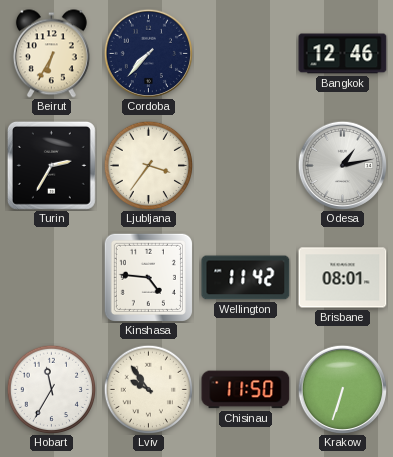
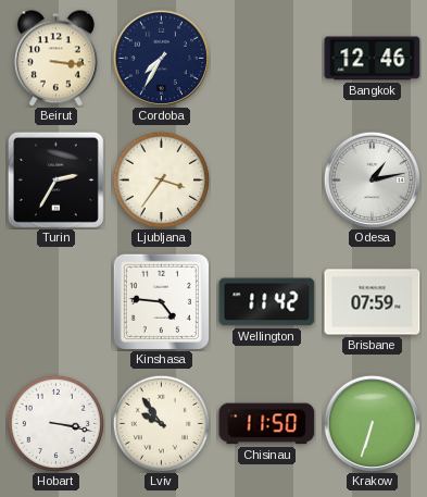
Beirut: 6:35 -> 3:16 (55, 59)
Cordoba: 7:37 -> 7:35 (161, 58)
Brisbane: 08:01 -> 07:59 (373, 302)
Hobart: 11:35 -> 3:17 (55, 423)
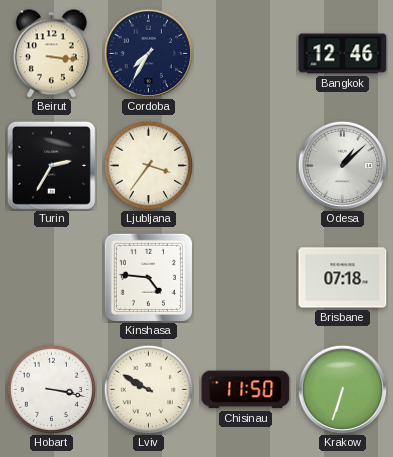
Odesa: 1:13 -> 1:08 (342, 165)
Wellington: 11:42 -> none (267, 302)
Brisbane: 07:59 -> 07:18 (343, 278)
Lviv: 9:54 -> 9:50 (148, 389)
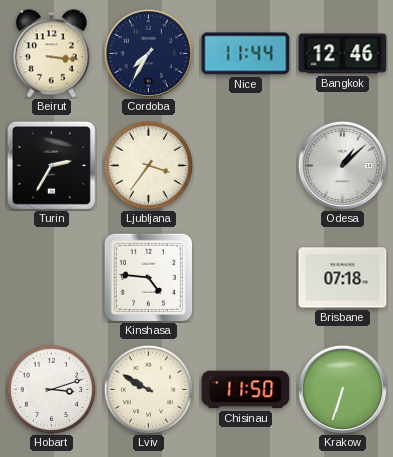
Nice: none -> 11:44 (246, 54)
Hobart: 3:17 -> 3:12 (51, 389)
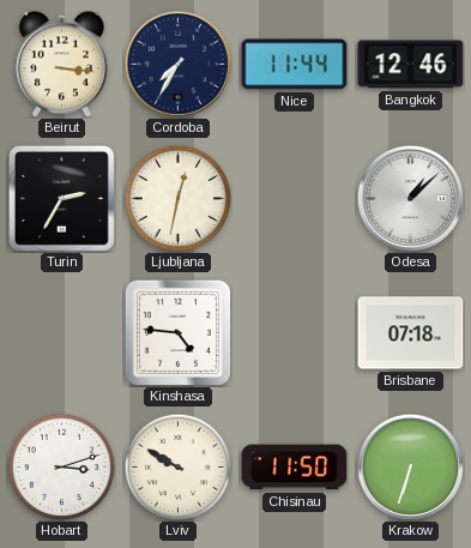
Ljubljana: 3:36 -> 12:32 (177, 198)
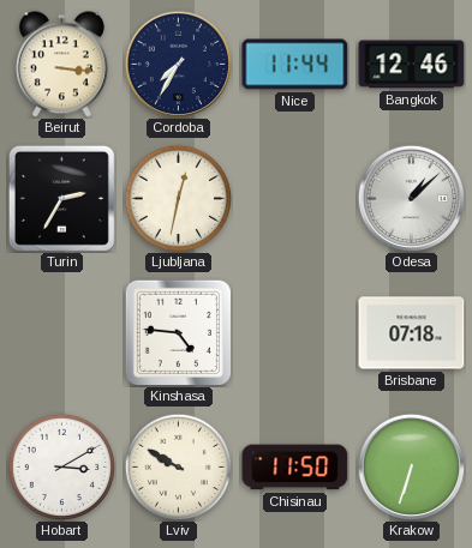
Hobart: 3:12 -> 3:10 (61, 466)
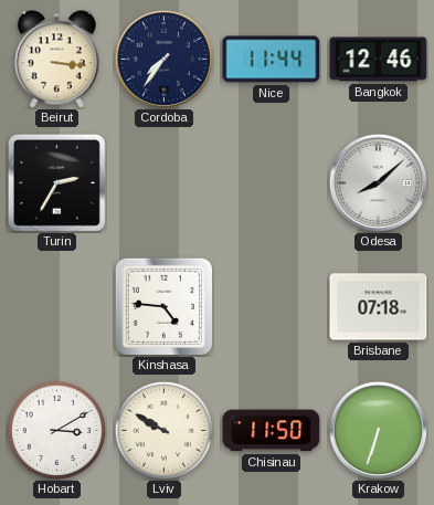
Cordoba: 7:35 -> 7:36 (163, 59)
Ljubljana: 12:32 -> none (178, 198)
Odesa: 1:08 -> 8:08 (378, 182)
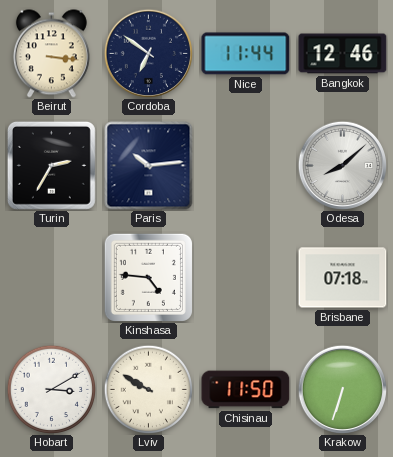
Cordoba: 7:36 -> 6:51 (148, 53)
Paris: none -> 10:14 (149, 166)
